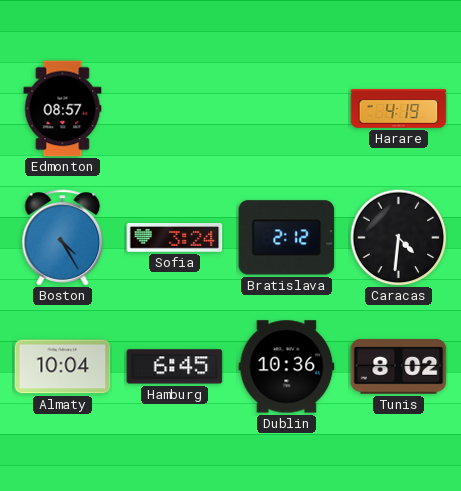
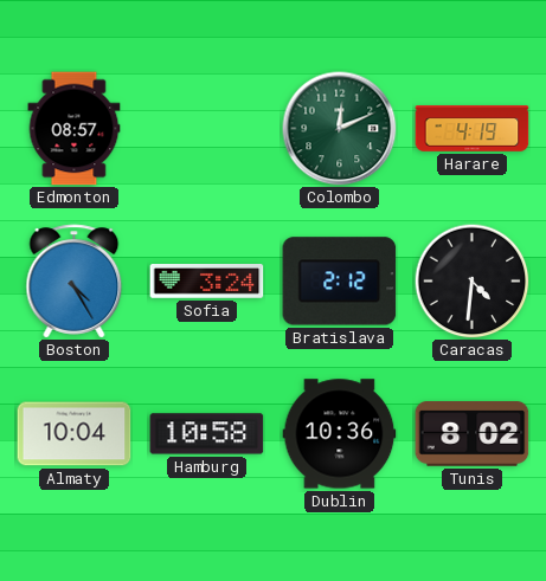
Colombo: none -> 12:11 (340, 129)
Hamburg: 6:45 -> 10:58 (207, 434)
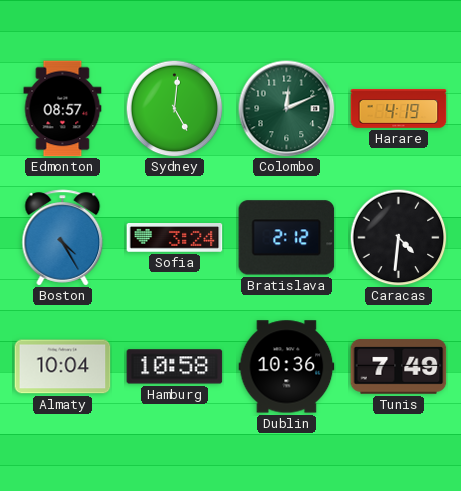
Sydney: none -> 5:01 (174, 108)
Tunis: 8:02 -> 7:49 (399, 367)
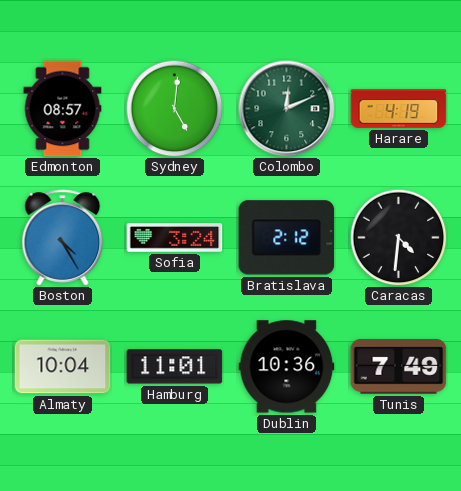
Hamburg: 10:58 -> 11:01 (175, 367)
